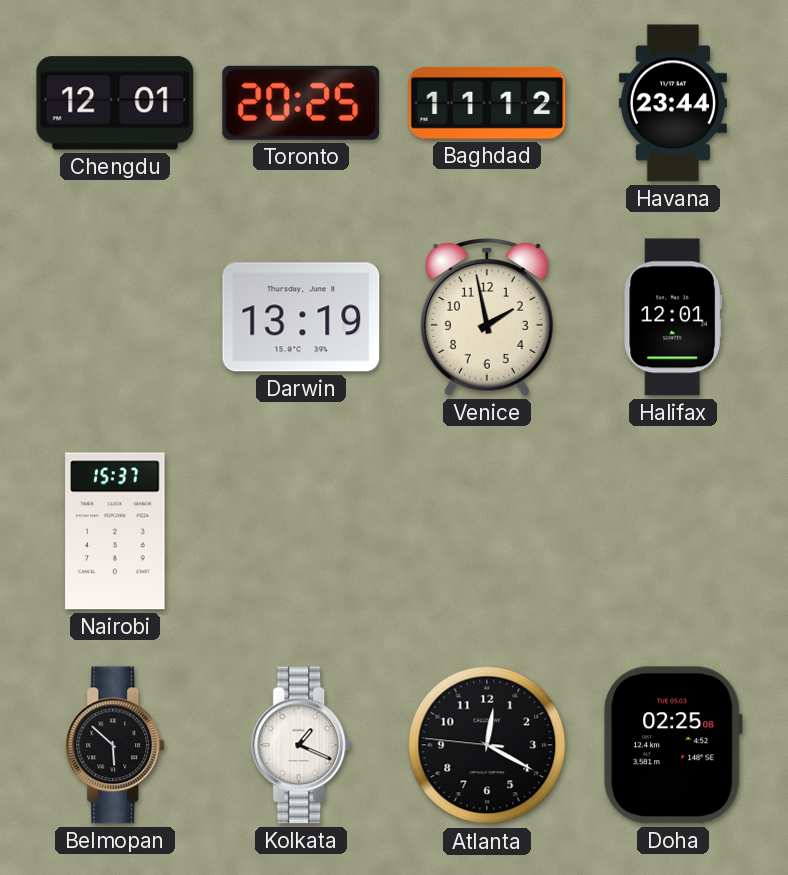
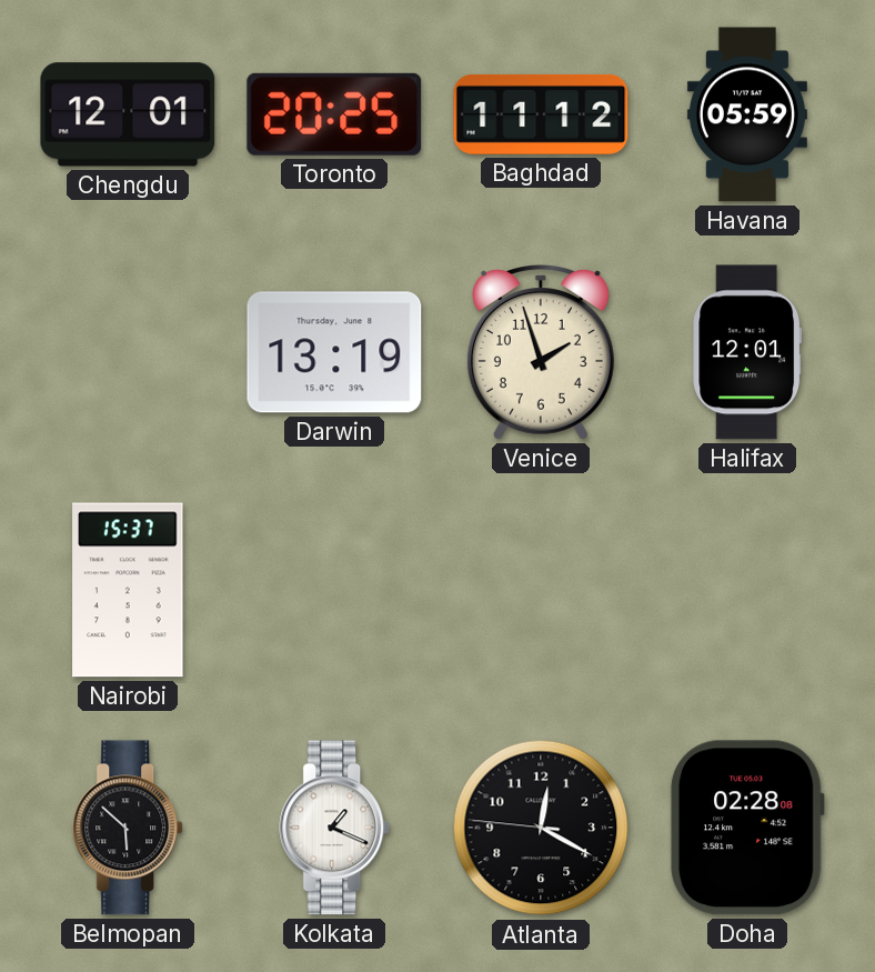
Havana: 23:44 -> 05:59 (747, 114)
Venice: 1:58 -> 1:57 (541, 352)
Doha: 02:25 -> 02:28 (747, 828)
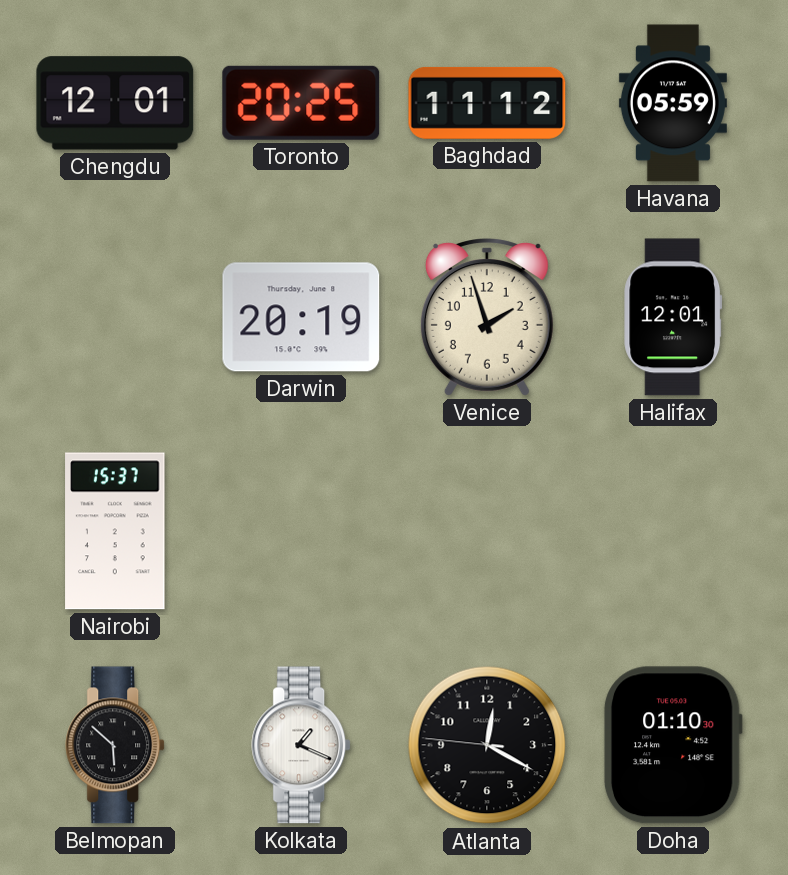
Darwin: 13:19 -> 20:19 (301, 317)
Doha: 02:28 -> 01:10 (673, 745)
